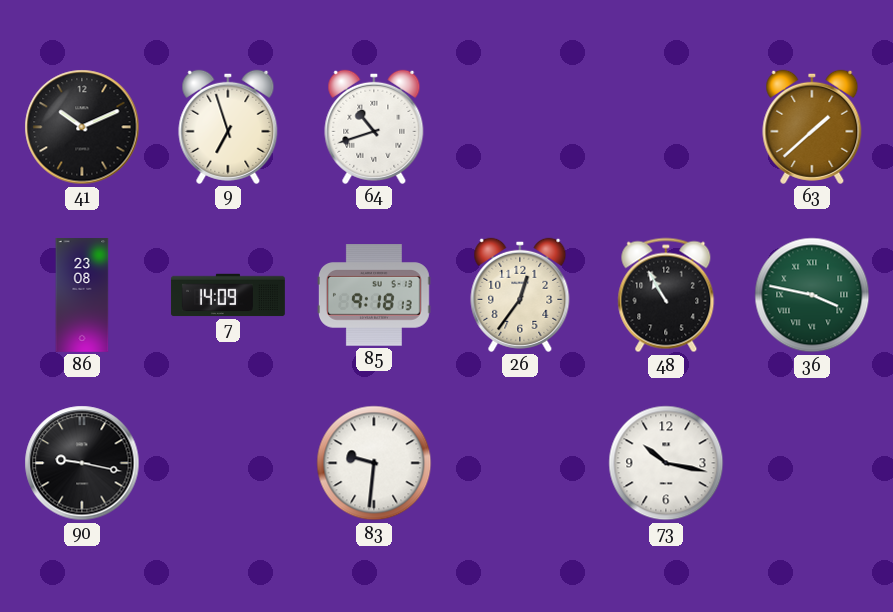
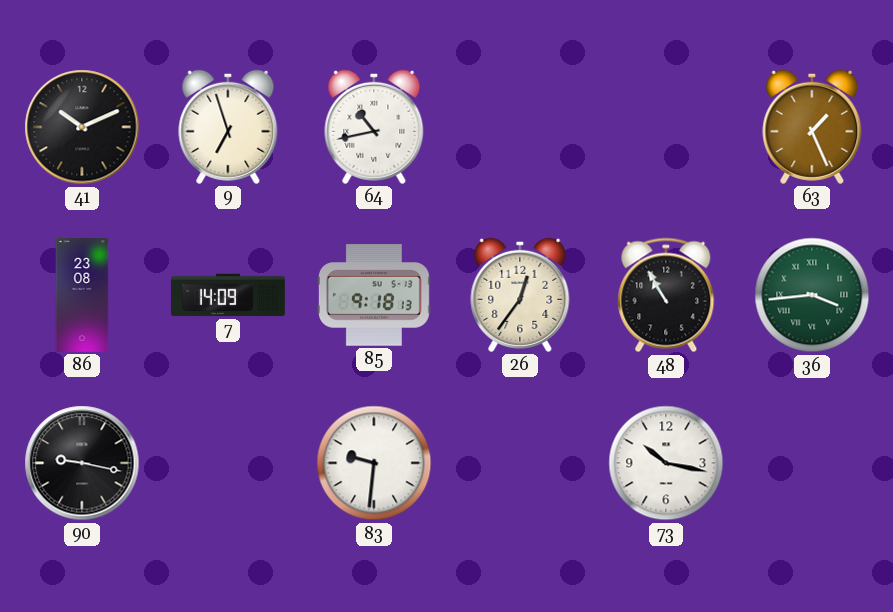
64: 10:42 -> 10:43 (374, 127)
63: 1:38 -> 1:26 (812, 127)
36: 3:47 -> 3:44 (812, 295)
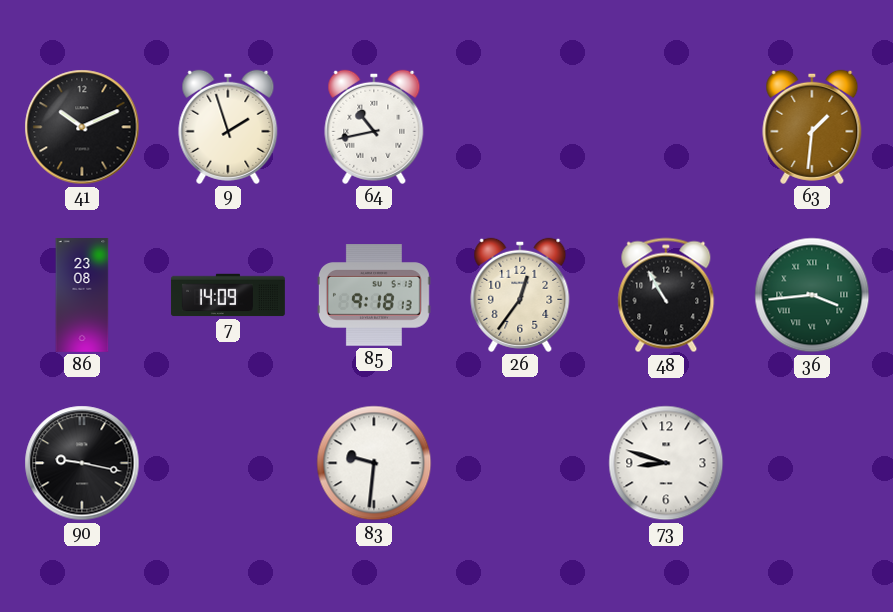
9: 6:57 -> 1:57 (228, 127)
63: 1:26 -> 1:31 (812, 127)
73: 10:17 -> 8:48 (666, 463)
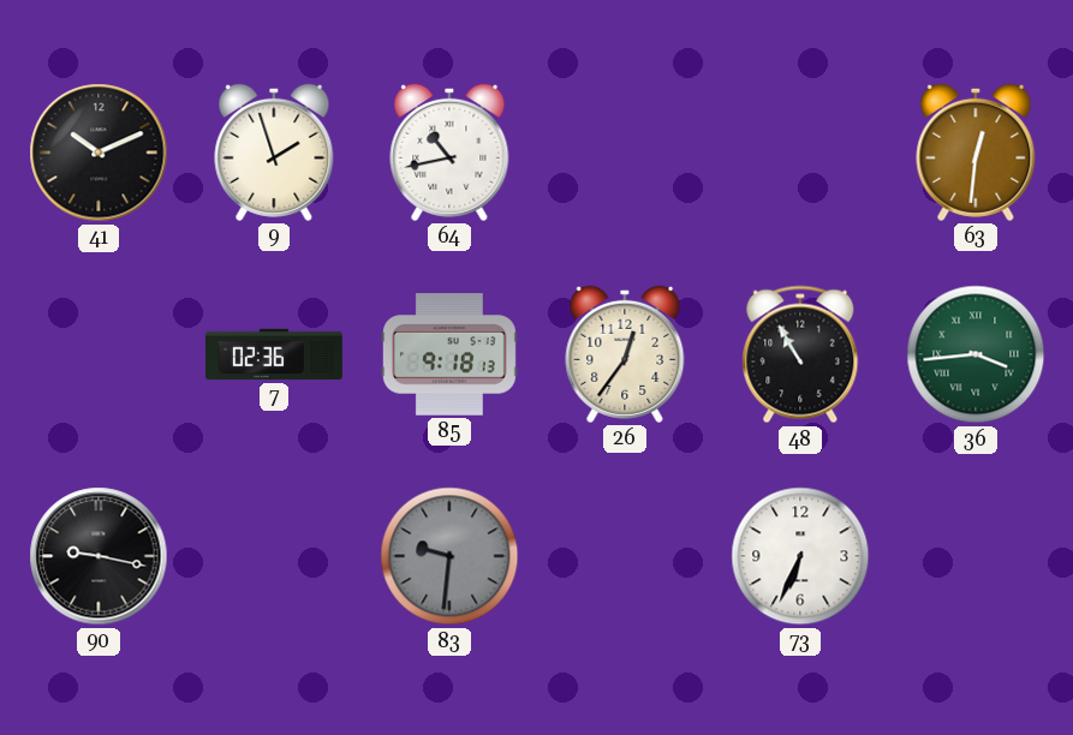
63: 1:31 -> 12:31 (976, 153)
86: 23:08 -> none (82, 296)
7: 14:09 -> 02:36 (274, 354)
83 dial: white -> grey (449, 556)
73: 8:48 -> 6:34 (800, 556)
